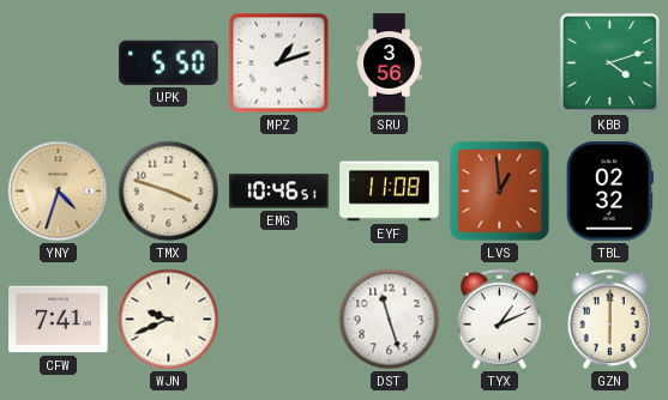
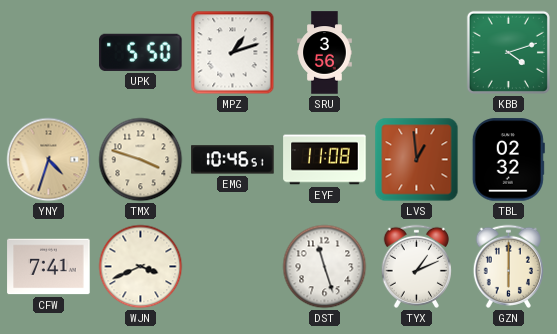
WJN: 9:41 -> 3:41 (141, 267)
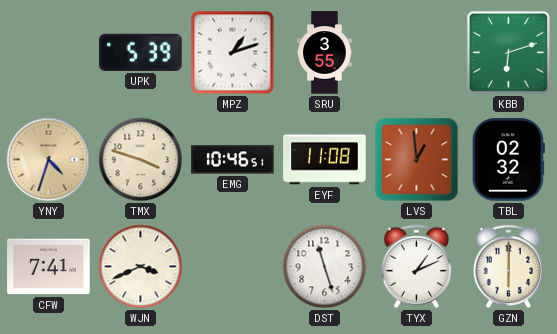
UPK: 5:50 -> 5:39 (141, 52)
SRU: 3:56 -> 3:55 (325, 53)
KBB: 4:12 -> 6:12 (508, 52)
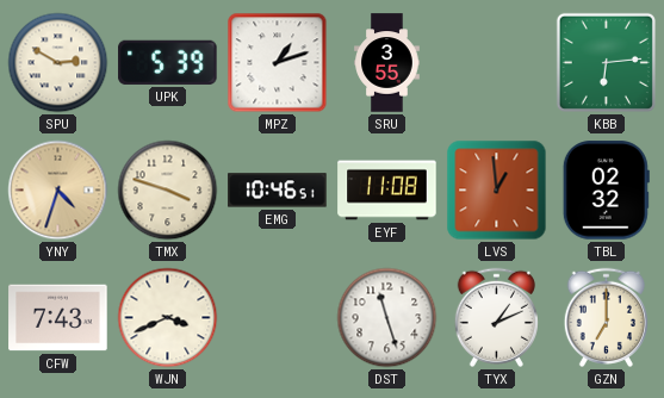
SPU: none -> 2:50 (58, 63)
KBB: 6:12 -> 6:14 (606, 62)
CFW: 7:41 -> 7:43 (58, 318)
GZN: 6:00 -> 7:00 (606, 317)
